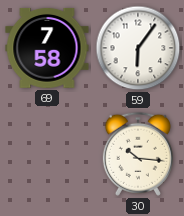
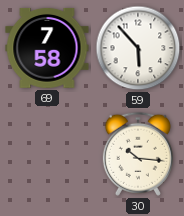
59: 6:06 -> 5:53 (138, 48)
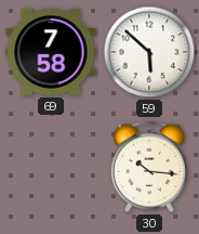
59: 5:53 -> 5:52 (149, 52)
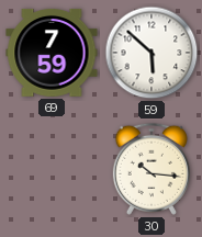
69: 7:58 -> 7:59 (52, 53)
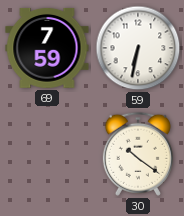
59: 5:52 -> 6:32 (138, 48)
30: 10:16 -> 10:21 (138, 154)
